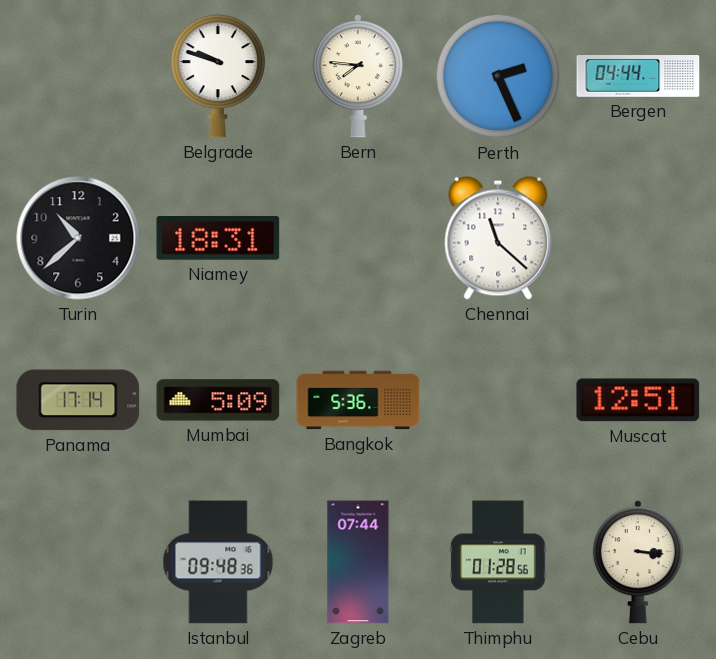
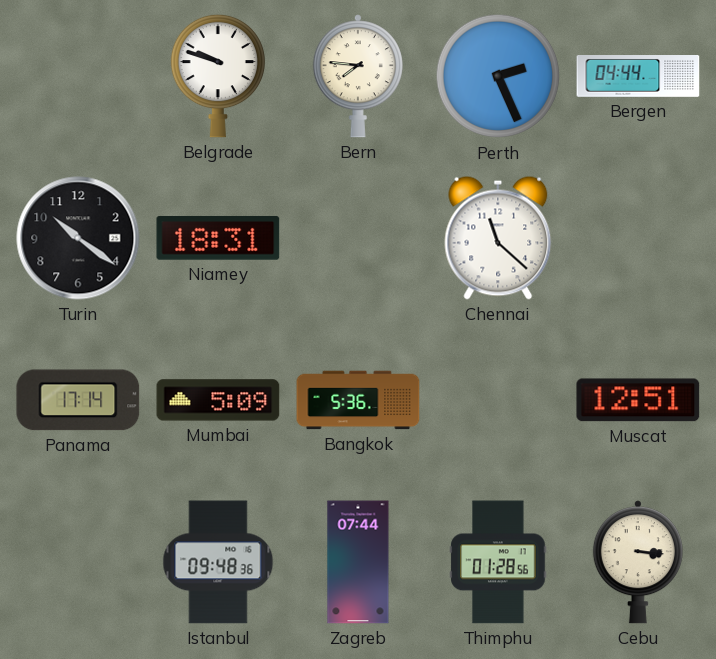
Turin: 10:38 -> 10:21 (78, 238)
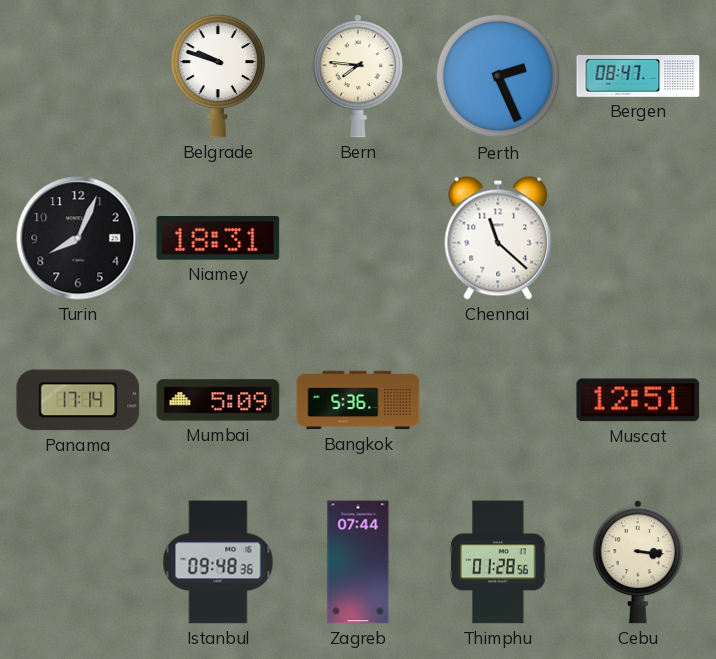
Bergen: 04:44 -> 08:47 (638, 77)
Turin: 10:21 -> 8:04 (78, 238)
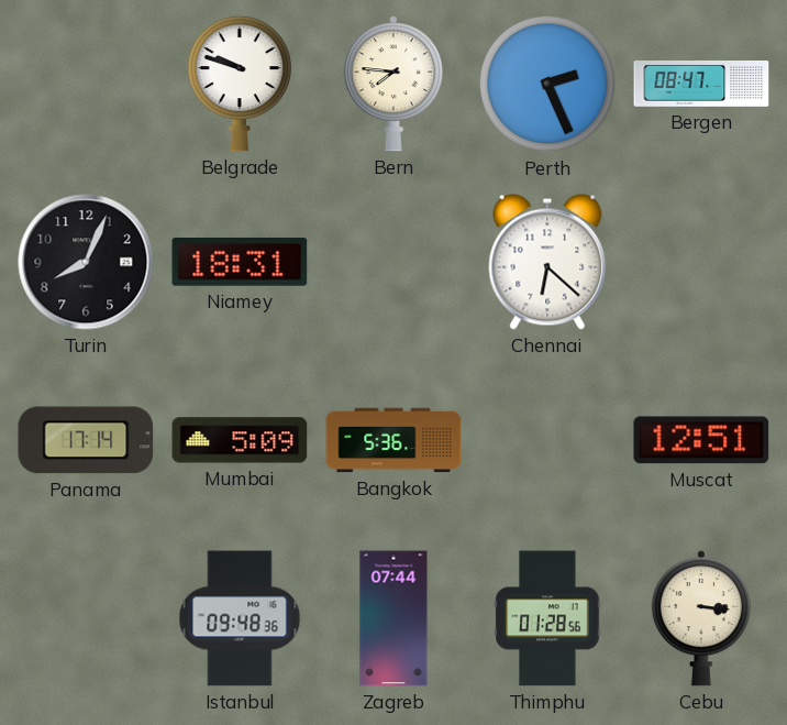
Chennai: 11:22 -> 6:22 (547, 262)
